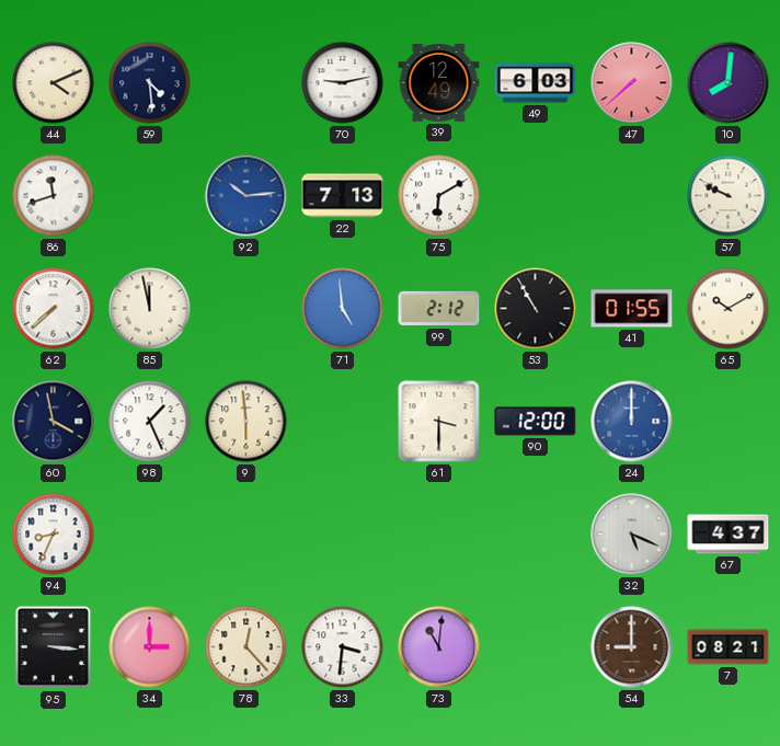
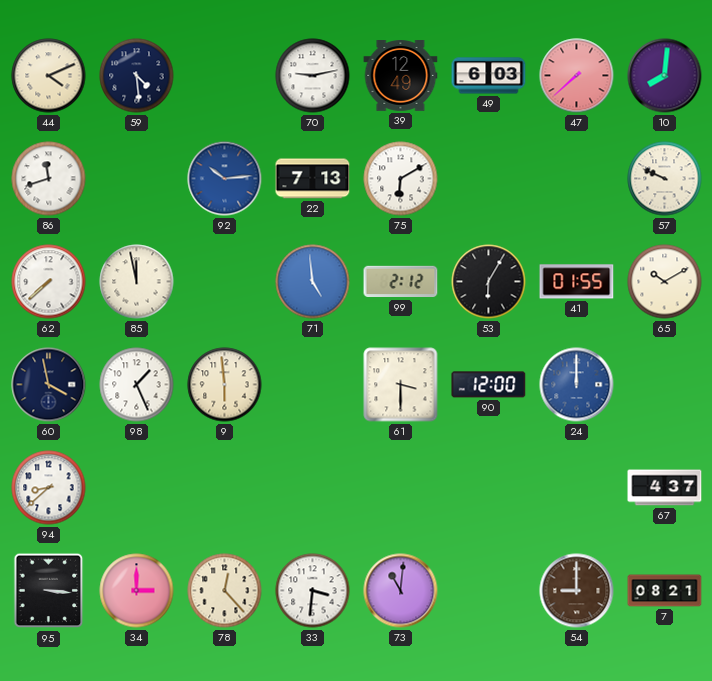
53: 10:55 -> 6:05 (489, 282)
94: 8:34 -> 8:38 (49, 488)
32: 5:19 -> none (632, 535)
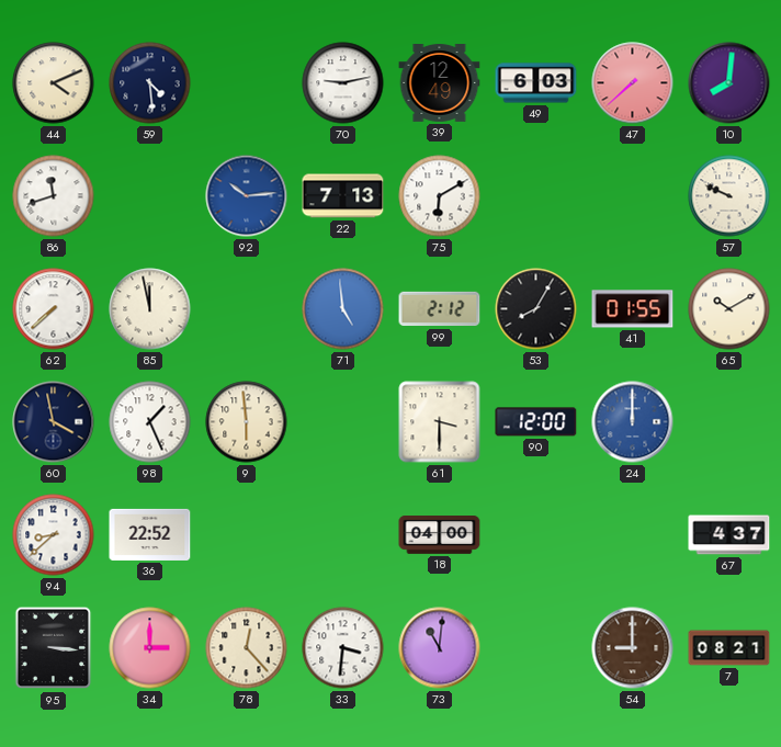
53: 6:05 -> 8:05 (536, 309)
36: none -> 22:52 (150, 534)
18: none -> 04:00 (440, 535)
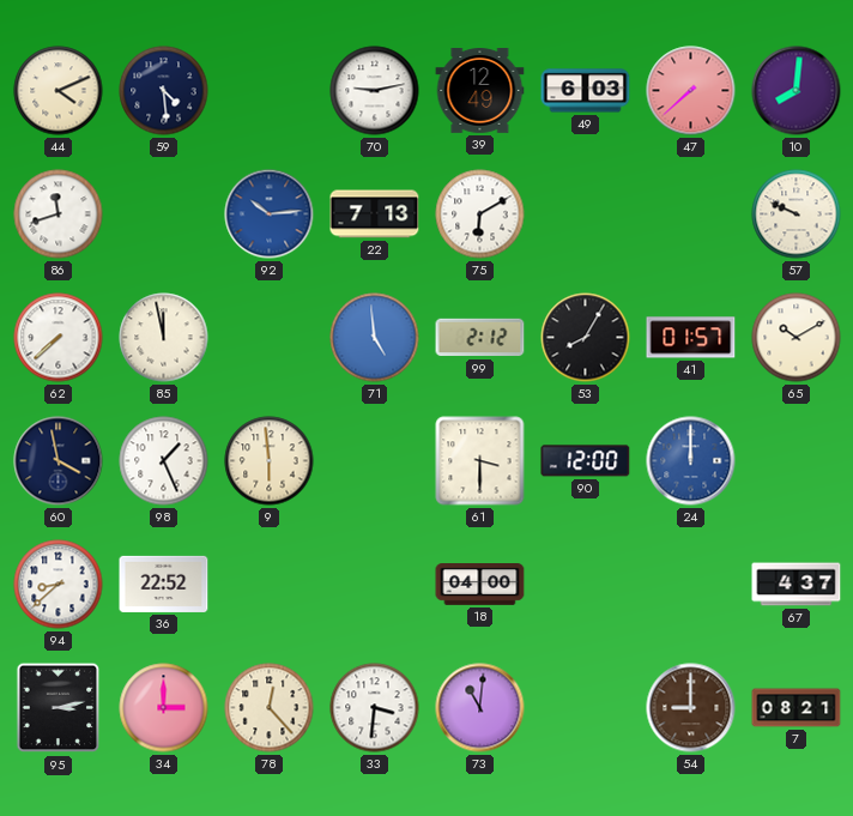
41: 01:55 -> 01:57 (691, 338)
95: 3:16 -> 3:13 (59, 708)
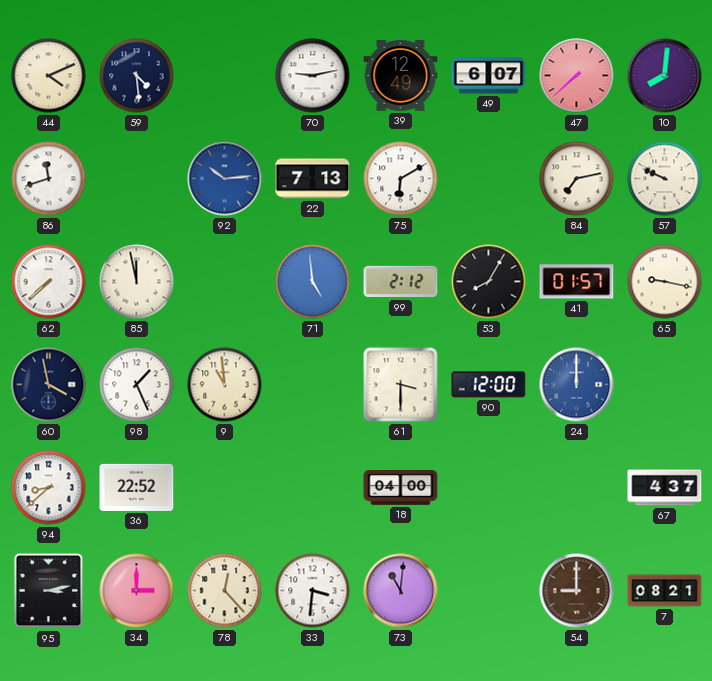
49: 6:03 -> 6:07 (489, 76)
84: none -> 7:13 (577, 179)
65: 10:10 -> 9:17 (665, 282)
9: 5:59 -> 10:59 (225, 385)
